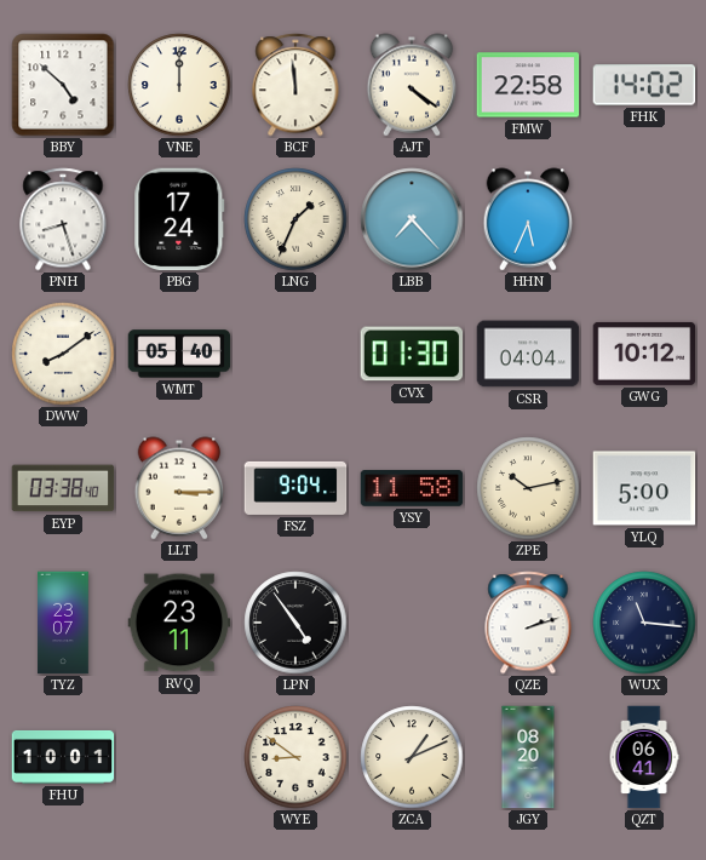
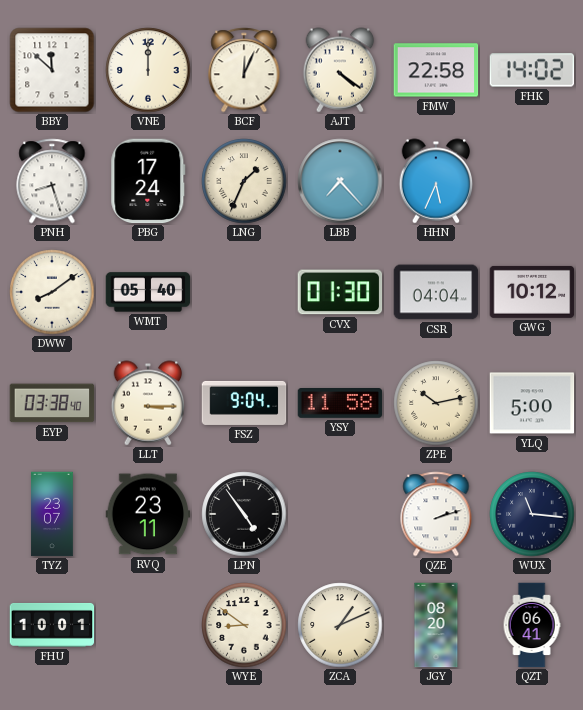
BBY: 4:52 -> 11:52 (52, 70)
BCF: 11:59 -> 12:04 (244, 70)
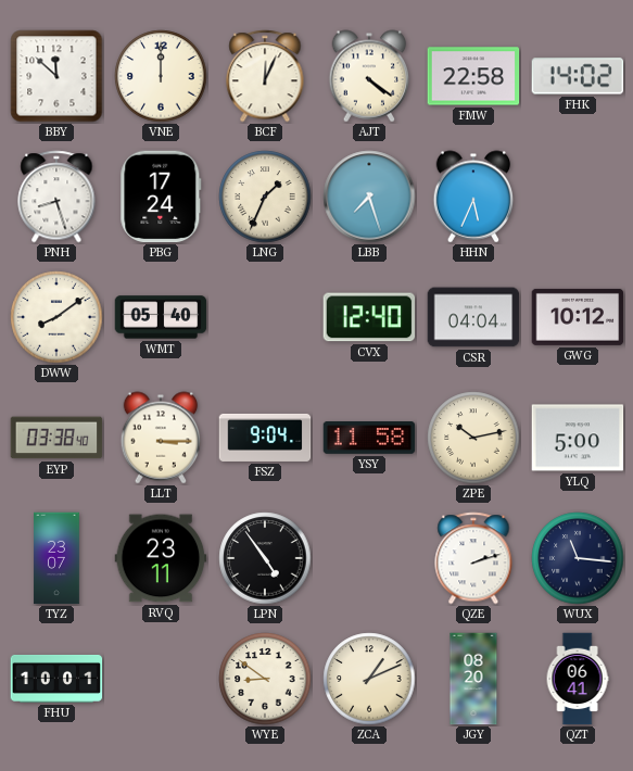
LBB: 7:23 -> 7:27 (369, 197)
CVX: 01:30 -> 12:40 (369, 317)
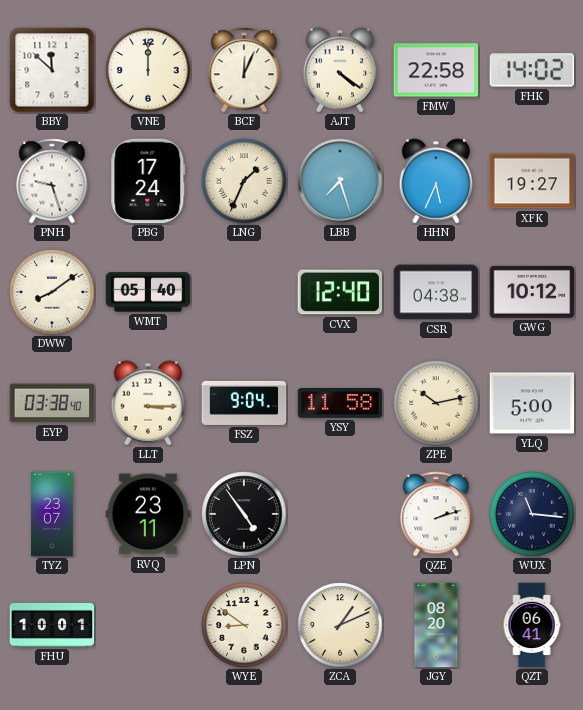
PNH: 8:27 -> 9:27 (52, 181)
XFK: none -> 19:27 (532, 181)
CSR: 04:04 -> 04:38 (436, 292)
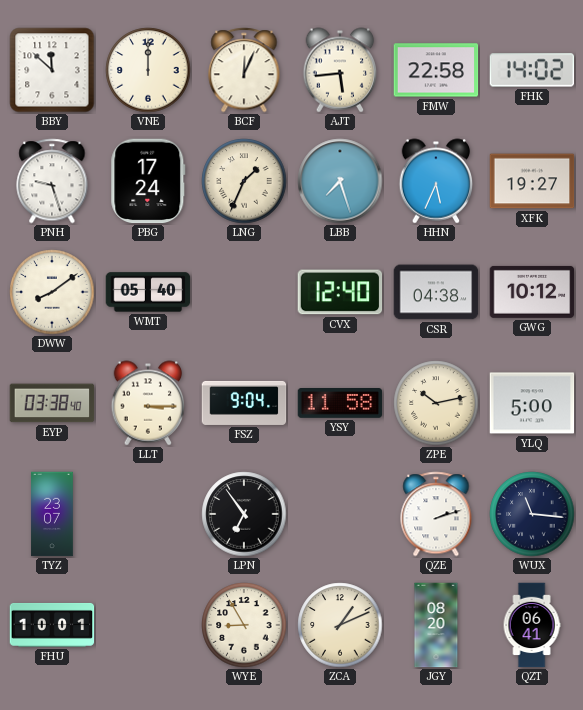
AJT: 4:21 -> 5:44 (340, 70)
RVQ: 23:11 -> none (148, 514)
LPN: 4:54 -> 6:54 (244, 514)
WYE: 8:51 -> 8:55 (244, 625)
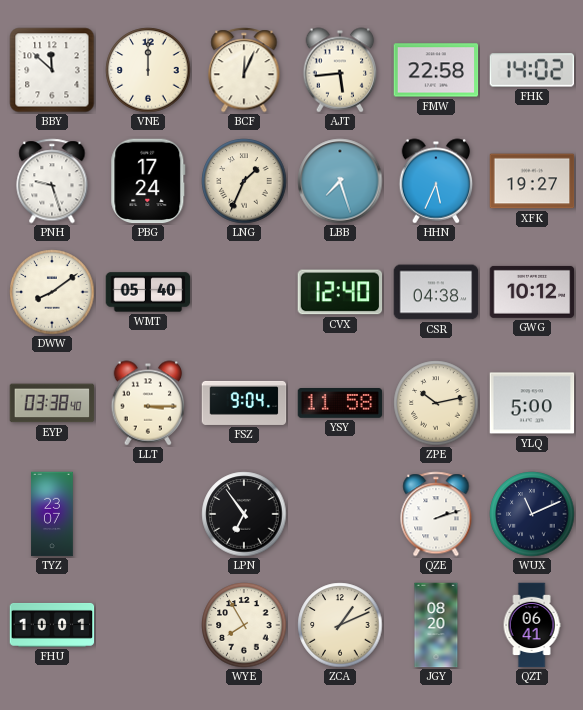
WUX: 11:16 -> 11:11 (532, 514)
WYE: 8:55 -> 7:55 (244, 625)
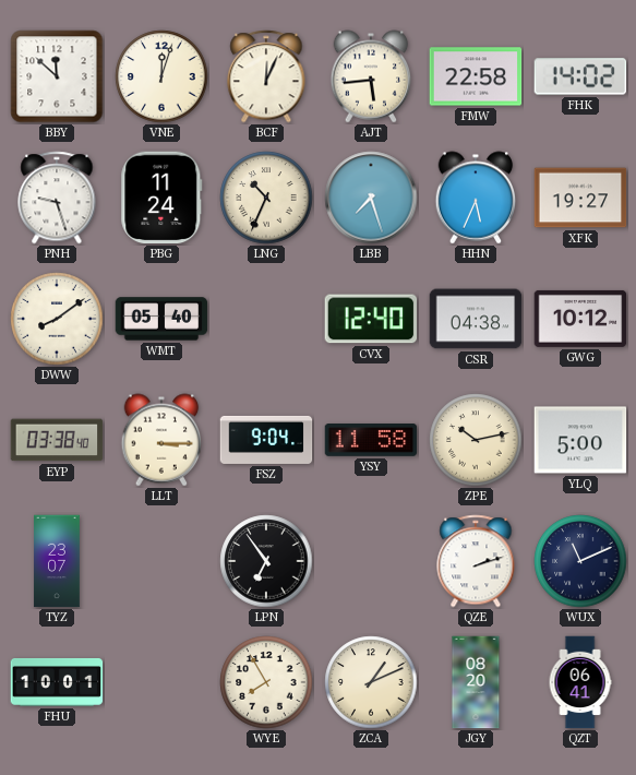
VNE: 12:00 -> 12:03 (161, 76)
PBG: 17:24 -> 11:24 (161, 198)
LNG: 1:34 -> 10:34 (266, 198)
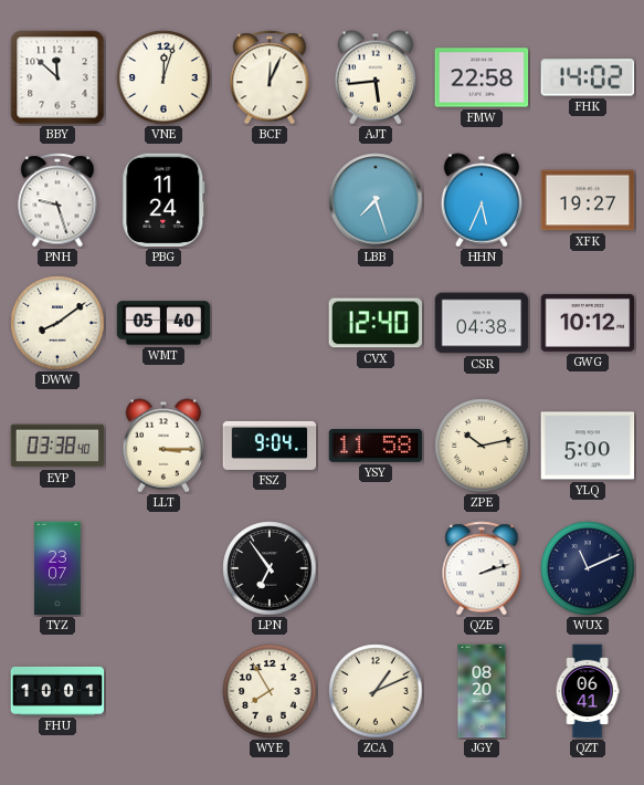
LNG: 10:34 -> none (266, 198)
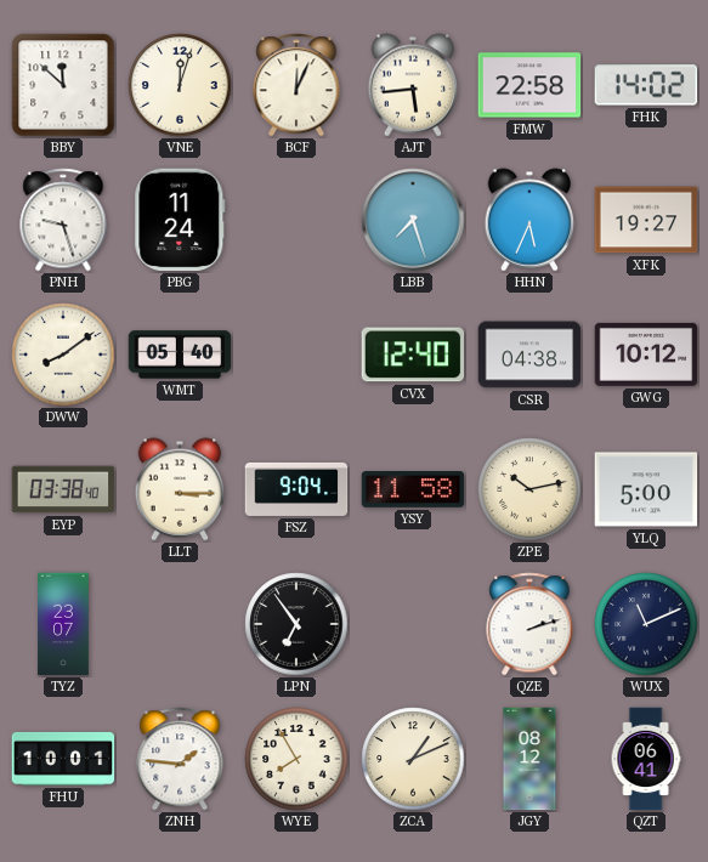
ZNH: none -> 1:46 (180, 759)
JGY: 08:20 -> 08:12 (529, 759)
